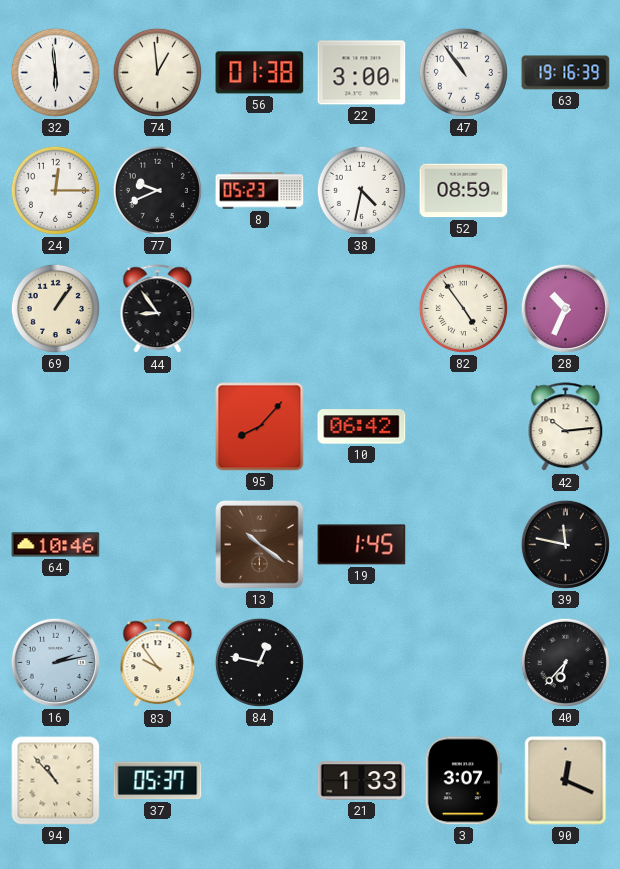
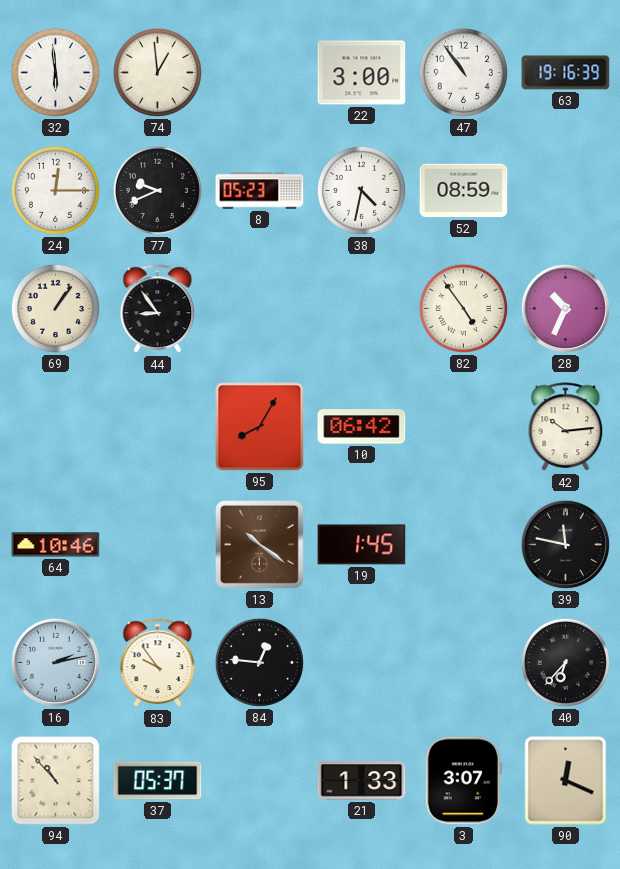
56: 01:38 -> none (260, 73)
95: 8:07 -> 8:05 (260, 427)
84: 12:47 -> 12:46 (259, 662)
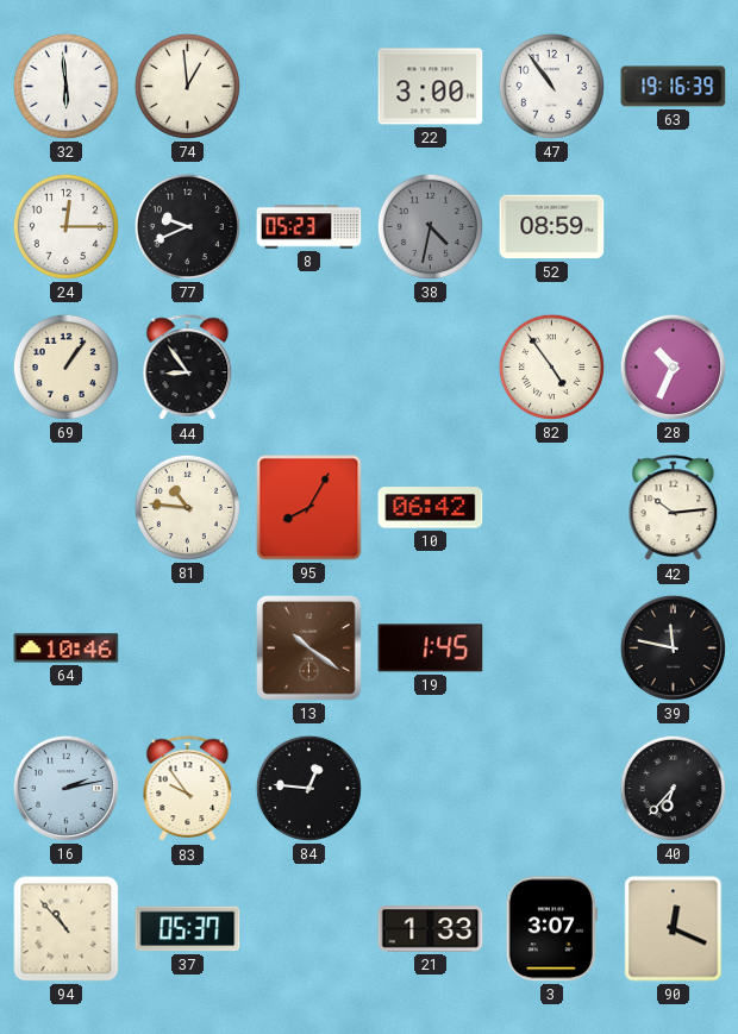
38 dial: white -> grey (430, 226)
81: none -> 10:46 (187, 507)
